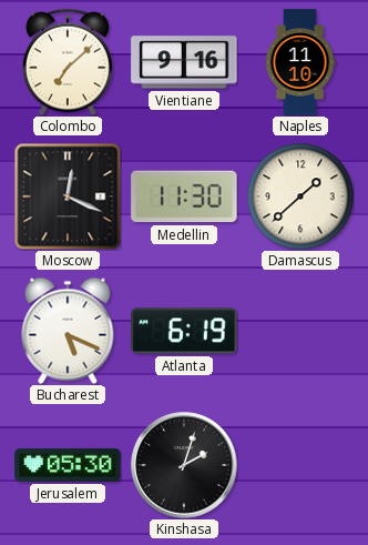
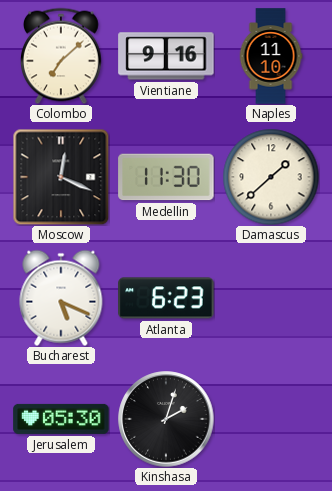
Atlanta: 6:19 -> 6:23 (166, 298)
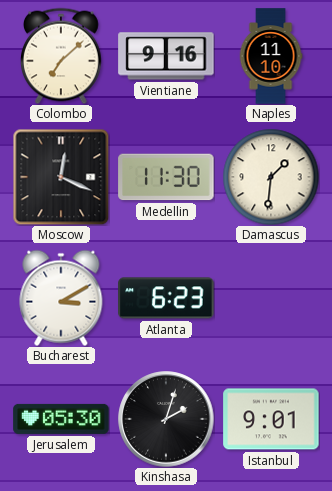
Damascus: 1:38 -> 1:31 (271, 177)
Bucharest: 5:19 -> 3:10 (61, 298)
Istanbul: none -> 9:01 (271, 419)
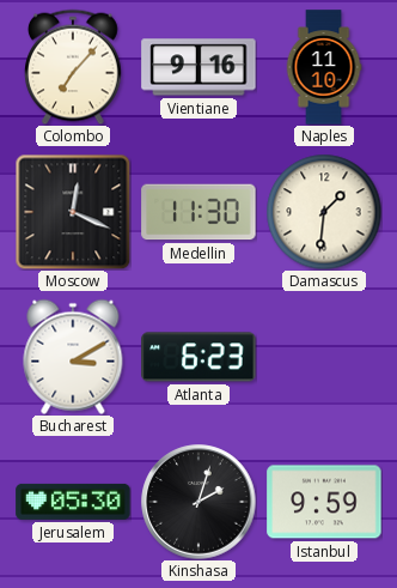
Colombo: 7:08 -> 7:07 (74, 67)
Istanbul: 9:01 -> 9:59 (324, 502)
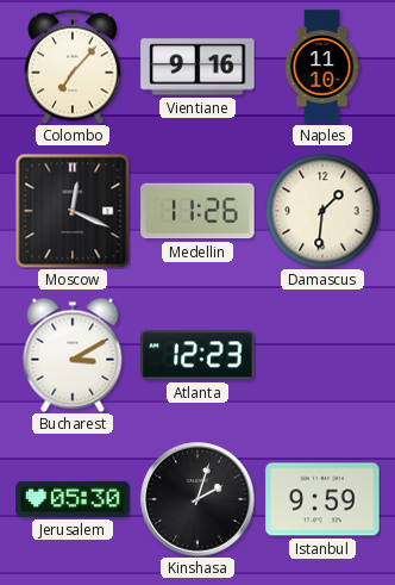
Medellin: 11:30 -> 11:26 (197, 211)
Atlanta: 6:23 -> 12:23 (197, 355)
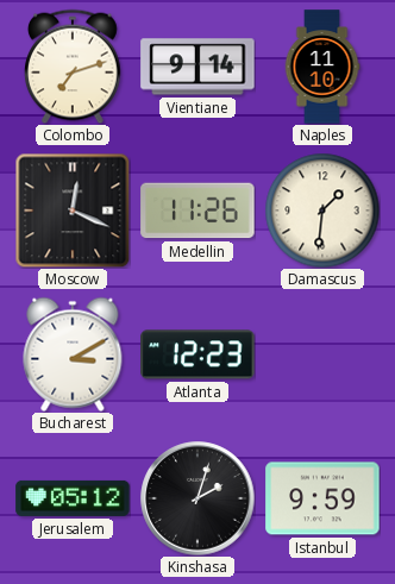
Colombo: 7:07 -> 7:12 (74, 67)
Vientiane: 9:16 -> 9:14 (197, 67)
Jerusalem: 05:30 -> 05:12 (73, 498)
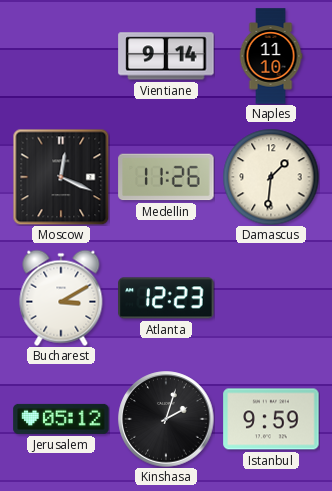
Colombo: 7:12 -> none (74, 67)
